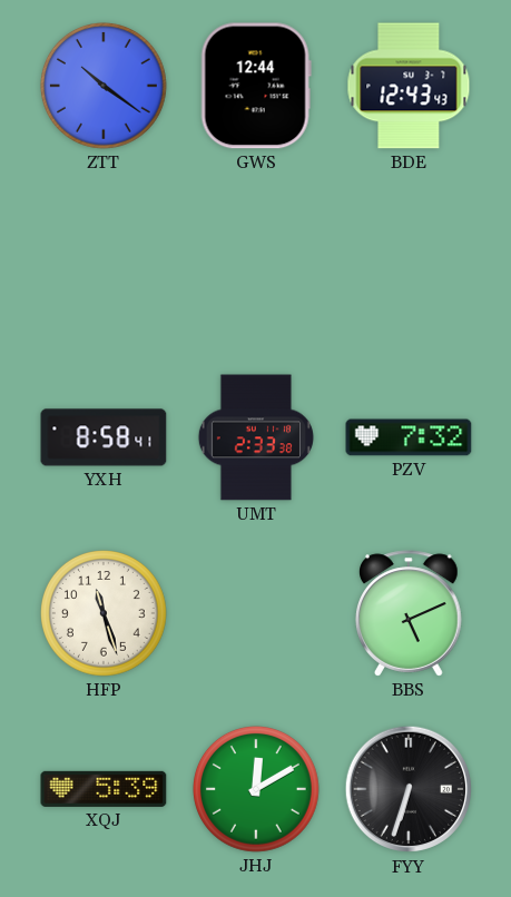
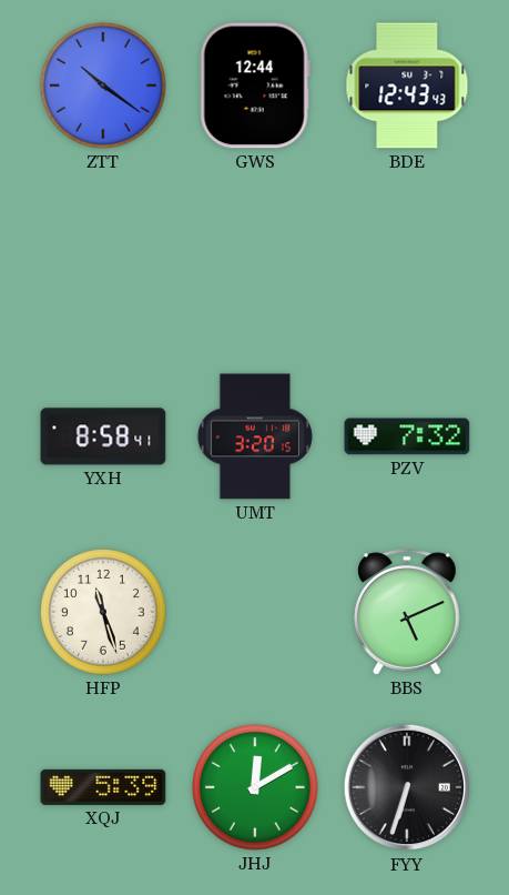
UMT: 2:33 -> 3:20 (255, 436)
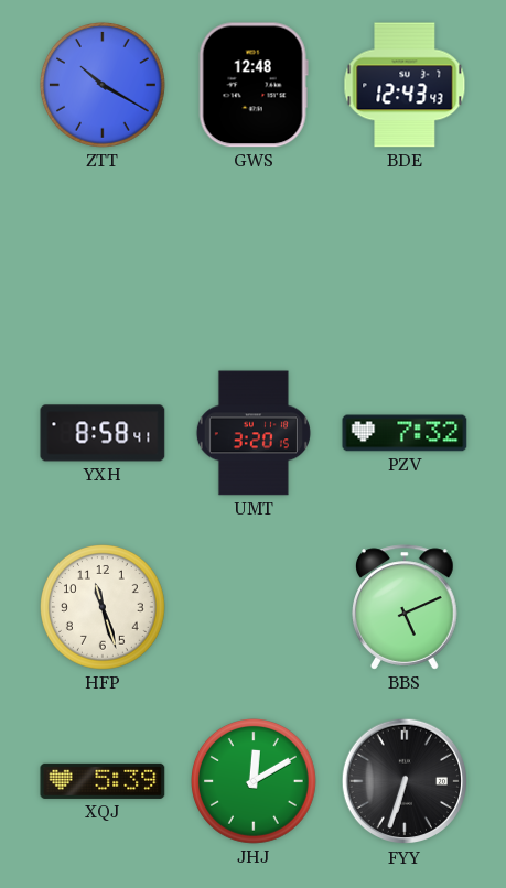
ZTT: 10:21 -> 10:20 (104, 86)
GWS: 12:44 -> 12:48 (254, 85)
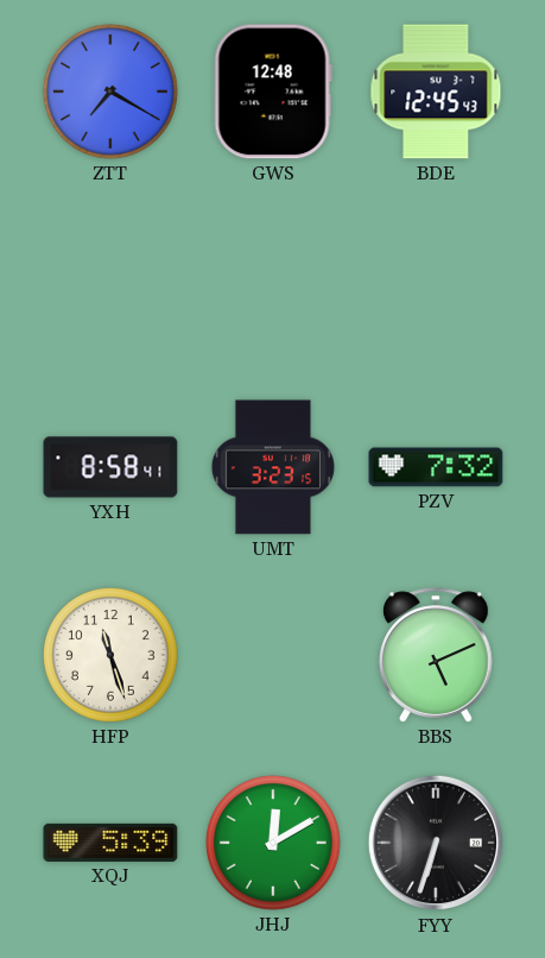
ZTT: 10:20 -> 7:20 (112, 93)
BDE: 12:43 -> 12:45 (436, 92)
UMT: 3:20 -> 3:23 (273, 467)
